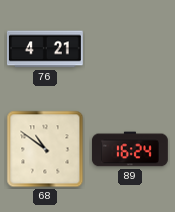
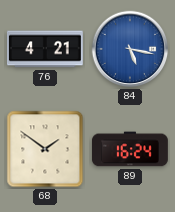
84: none -> 5:17 (130, 49)
68: 10:51 -> 1:51 (45, 149)
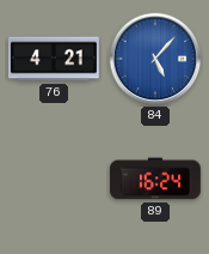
84: 5:17 -> 5:07 (155, 59)
68: 1:51 -> none (45, 149)
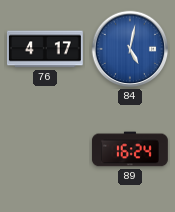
76: 4:21 -> 4:17 (45, 49)
84: 5:07 -> 5:02 (130, 49)
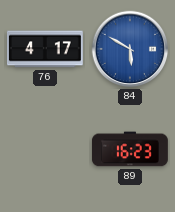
84: 5:02 -> 5:50 (130, 49)
89: 16:24 -> 16:23 (130, 149)
